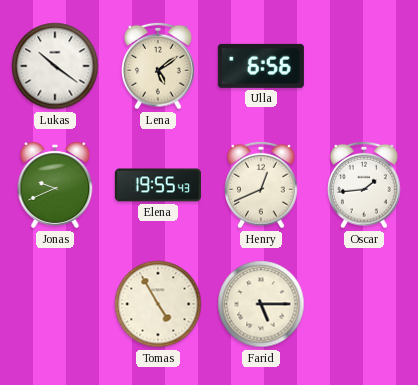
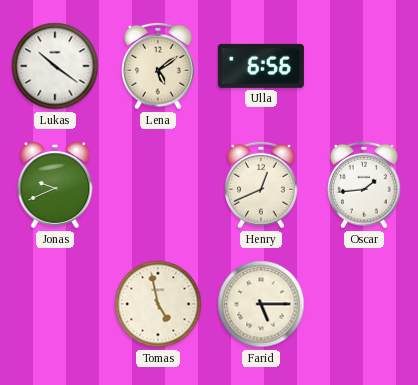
Elena: 19:55 -> none (158, 185)
Tomas: 4:55 -> 4:58 (158, 304)
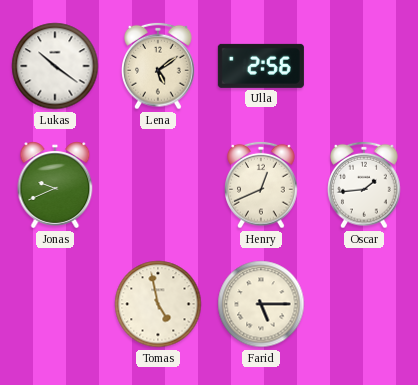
Ulla: 6:56 -> 2:56 (261, 66)
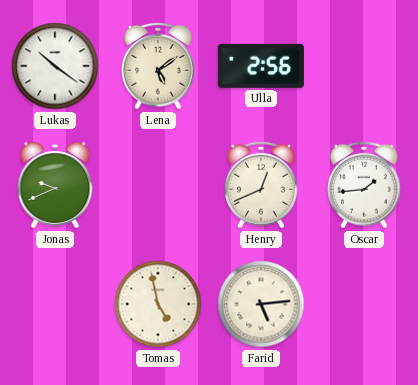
Farid: 5:15 -> 5:14 (261, 304)
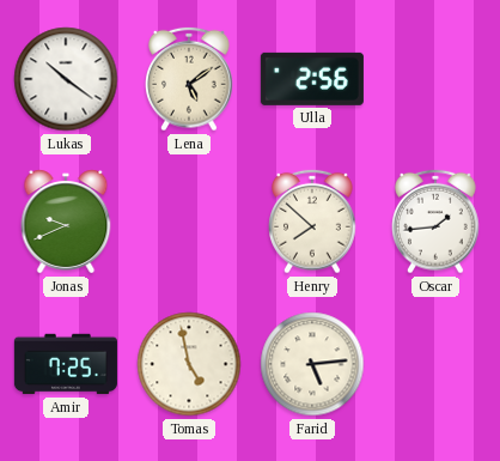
Henry: 12:41 -> 7:52 (312, 222)
Amir: none -> 7:25 (66, 364)
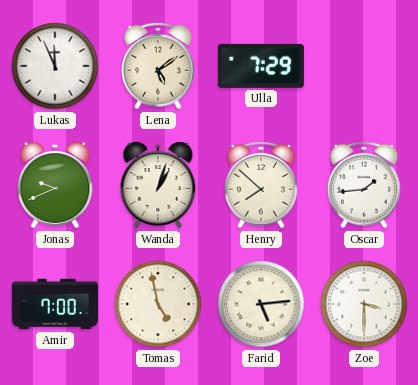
Lukas: 10:21 -> 11:56 (55, 66)
Ulla: 2:56 -> 7:29 (261, 66)
Wanda: none -> 1:03 (158, 185)
Amir: 7:25 -> 7:00 (55, 304)
Zoe: none -> 3:30 (364, 304)
